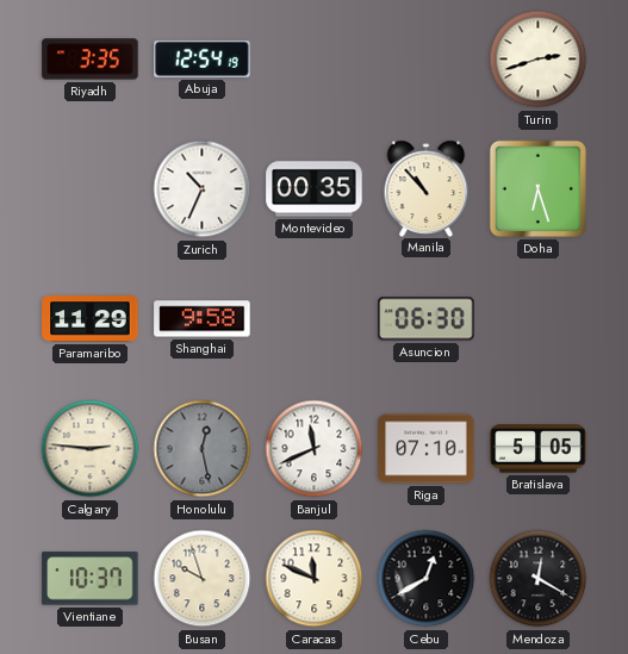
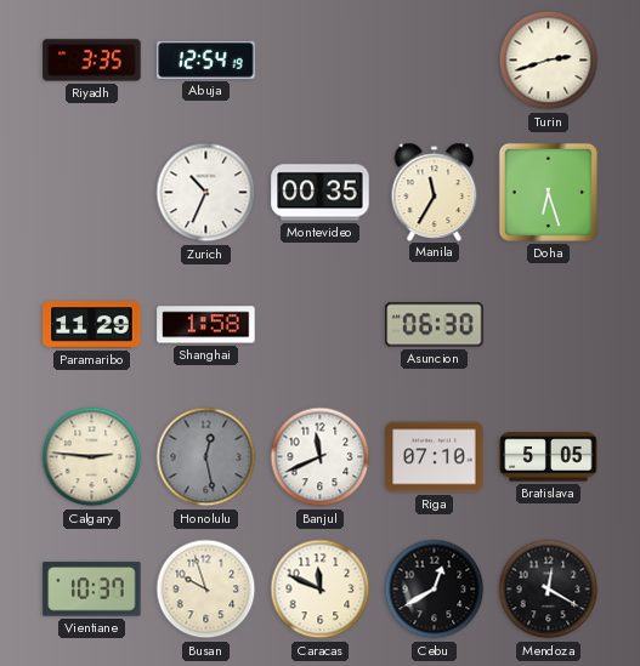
Manila: 10:53 -> 11:35 (435, 192)
Shanghai: 9:58 -> 1:58 (206, 325)
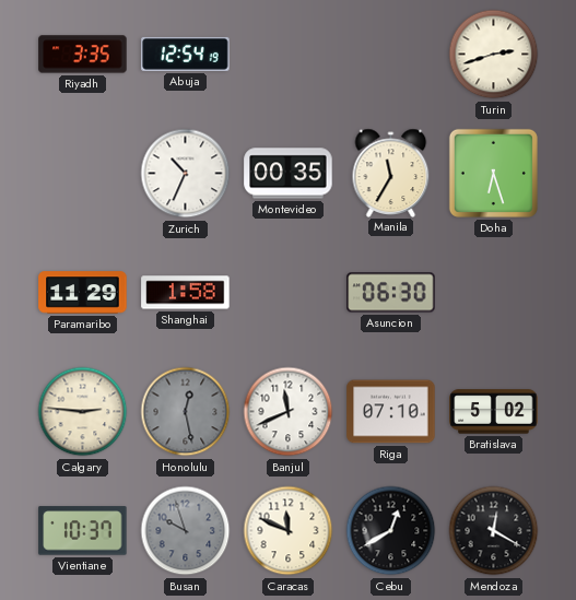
Bratislava: 5:05 -> 5:02 (494, 412)
Busan dial: cream -> grey (186, 531)
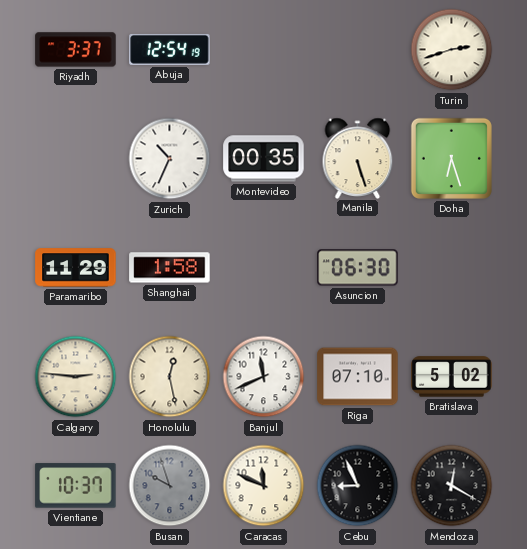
Riyadh: 3:35 -> 3:37 (76, 50)
Manila: 11:35 -> 5:27 (358, 158)
Honolulu dial: grey -> cream (170, 377)
Cebu: 12:40 -> 8:56 (358, 486)
